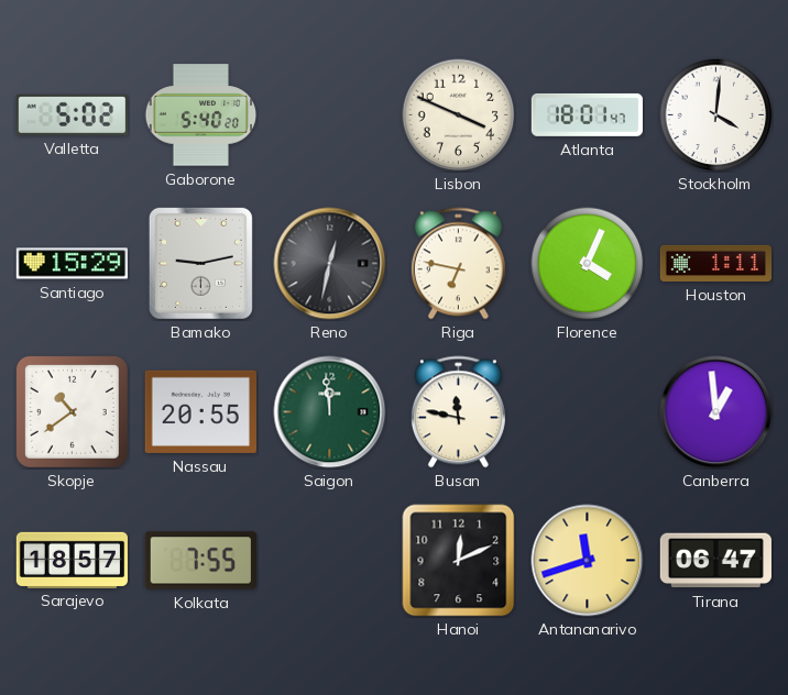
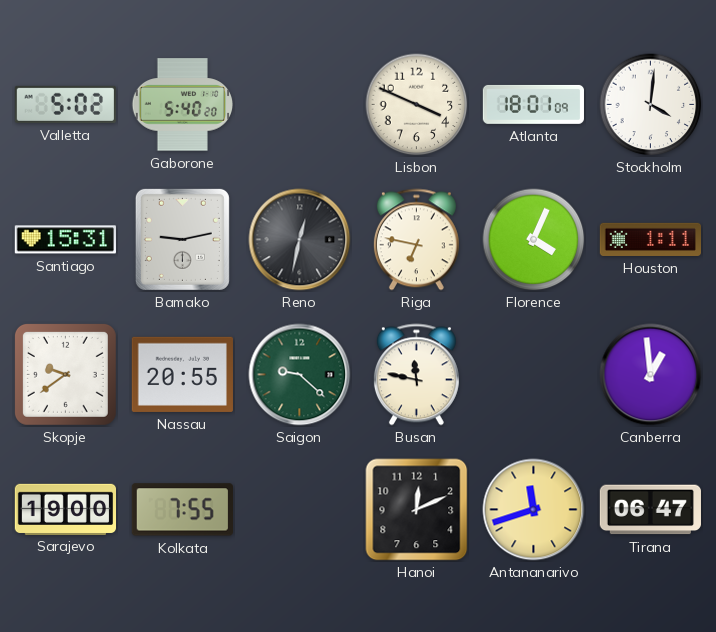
Atlanta: 18:01:47 -> 18:01:09 (533, 104)
Santiago: 15:29 -> 15:31 (65, 240)
Skopje: 10:39 -> 9:39 (65, 374)
Saigon: 11:59 -> 9:22 (300, 375)
Sarajevo: 18:57 -> 19:00 (65, 509)
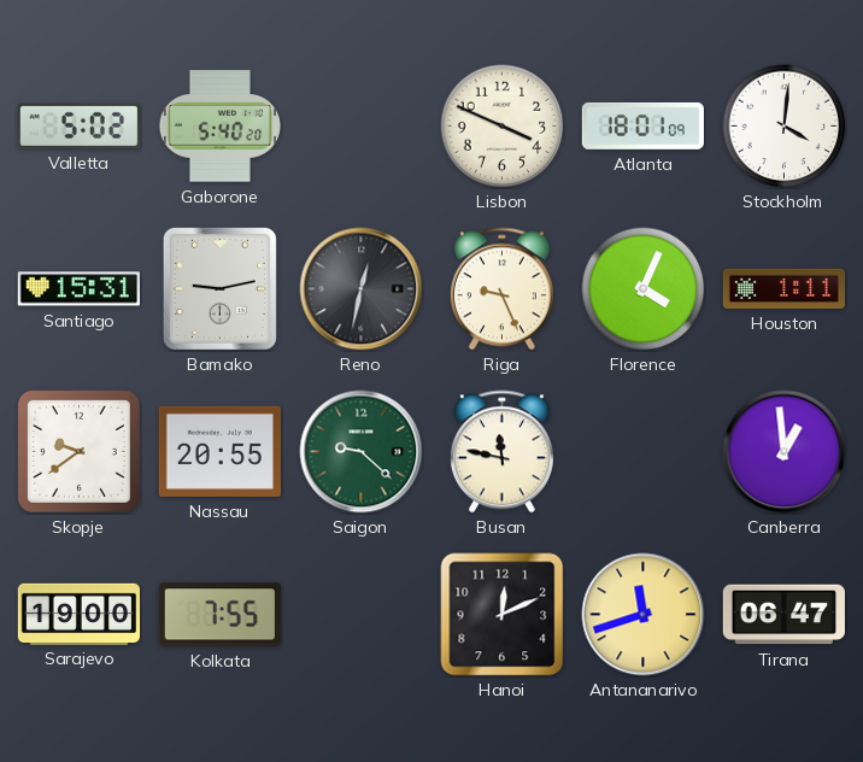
Riga: 6:47 -> 9:26 (501, 289)
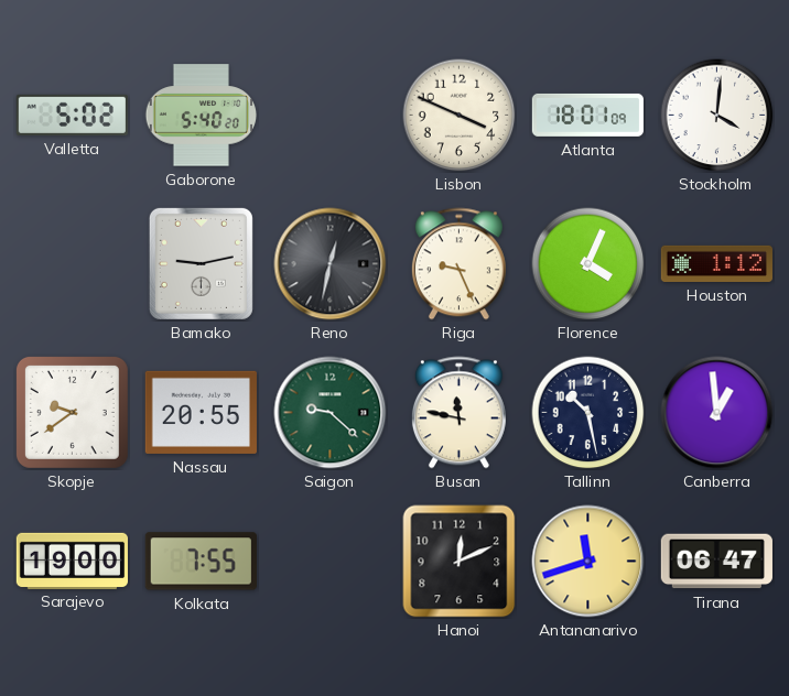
Santiago: 15:31 -> none (78, 289)
Houston: 1:11 -> 1:12 (716, 263)
Tallinn: none -> 10:28 (588, 413)
